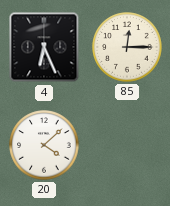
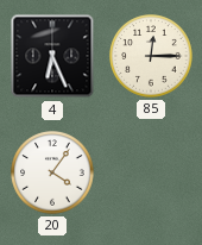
20: 4:08 -> 4:06 (52, 172)
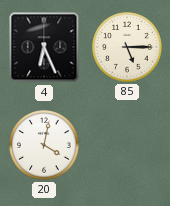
85: 12:15 -> 5:15 (127, 47)
20: 4:06 -> 4:02 (44, 145)
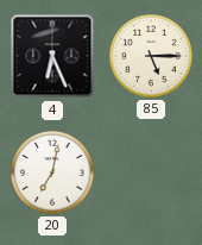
20: 4:02 -> 7:02 (52, 172)
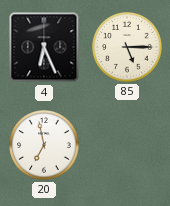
20: 7:02 -> 6:58 (44, 145)
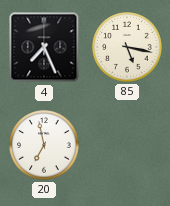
4: 6:26 -> 7:26 (44, 47)
85: 5:15 -> 5:17 (127, 47)
